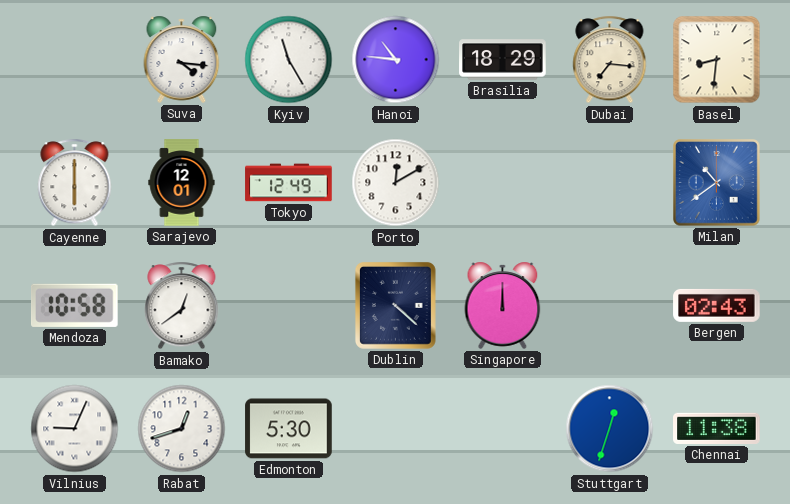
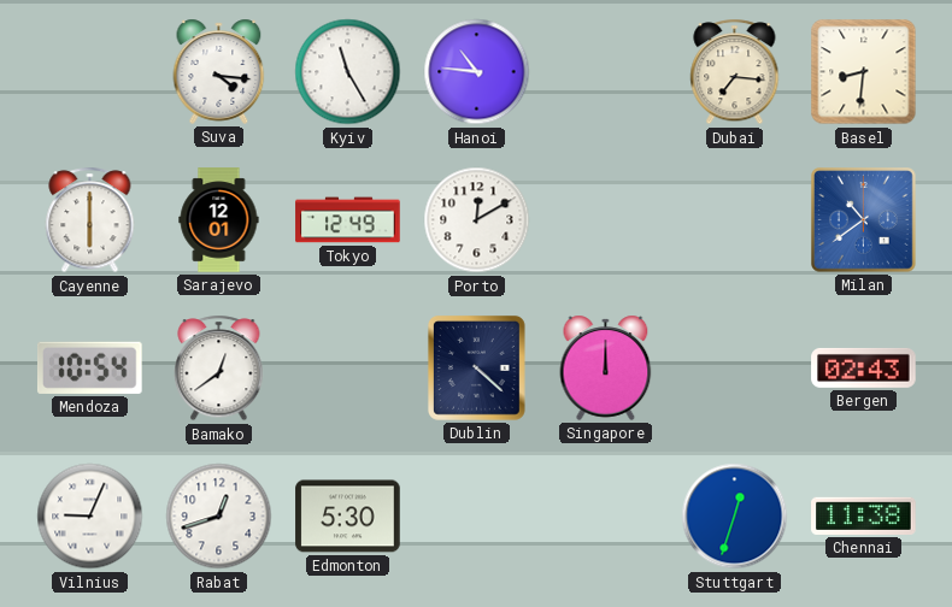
Brasilia: 18:29 -> none (503, 60)
Mendoza: 10:58 -> 10:54 (89, 367)
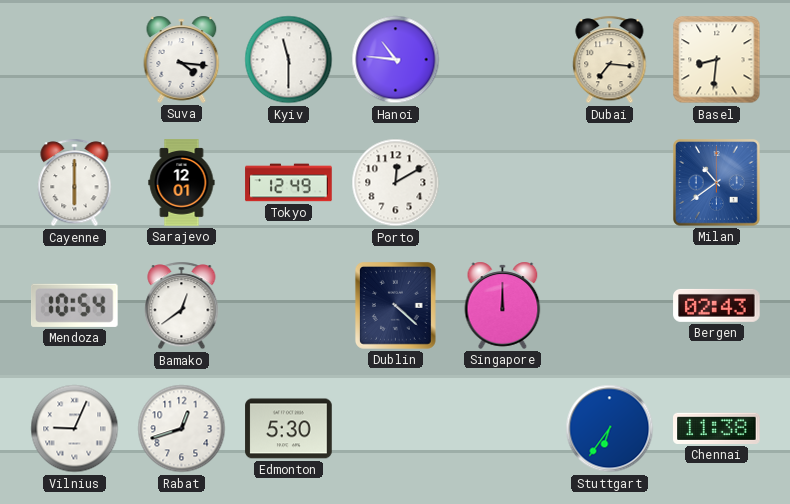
Kyiv: 11:25 -> 11:30 (289, 60)
Stuttgart: 12:33 -> 6:36 (610, 429)
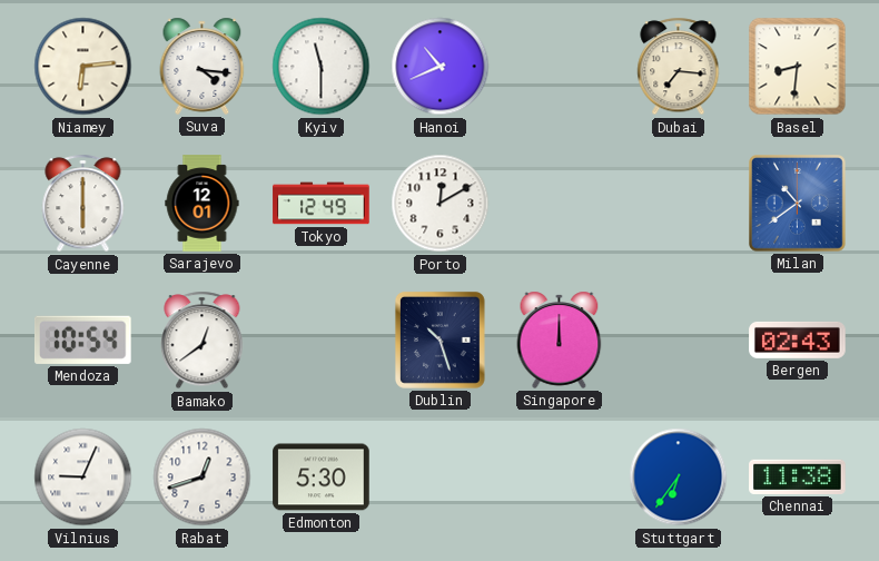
Niamey: none -> 6:14 (83, 67)
Hanoi: 10:46 -> 10:41 (441, 67)
Dublin: 4:22 -> 10:27 (439, 339)
